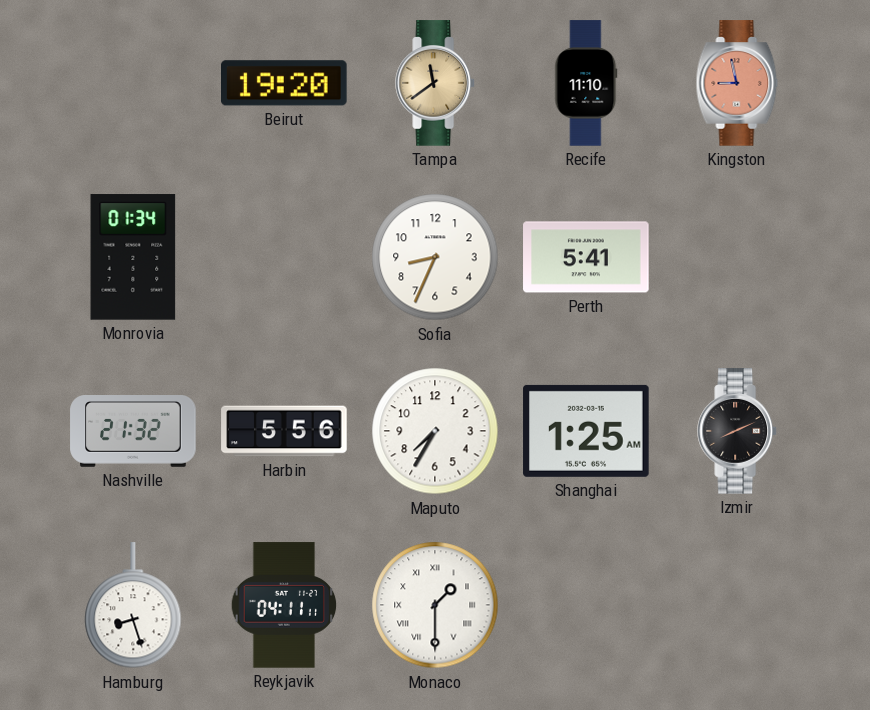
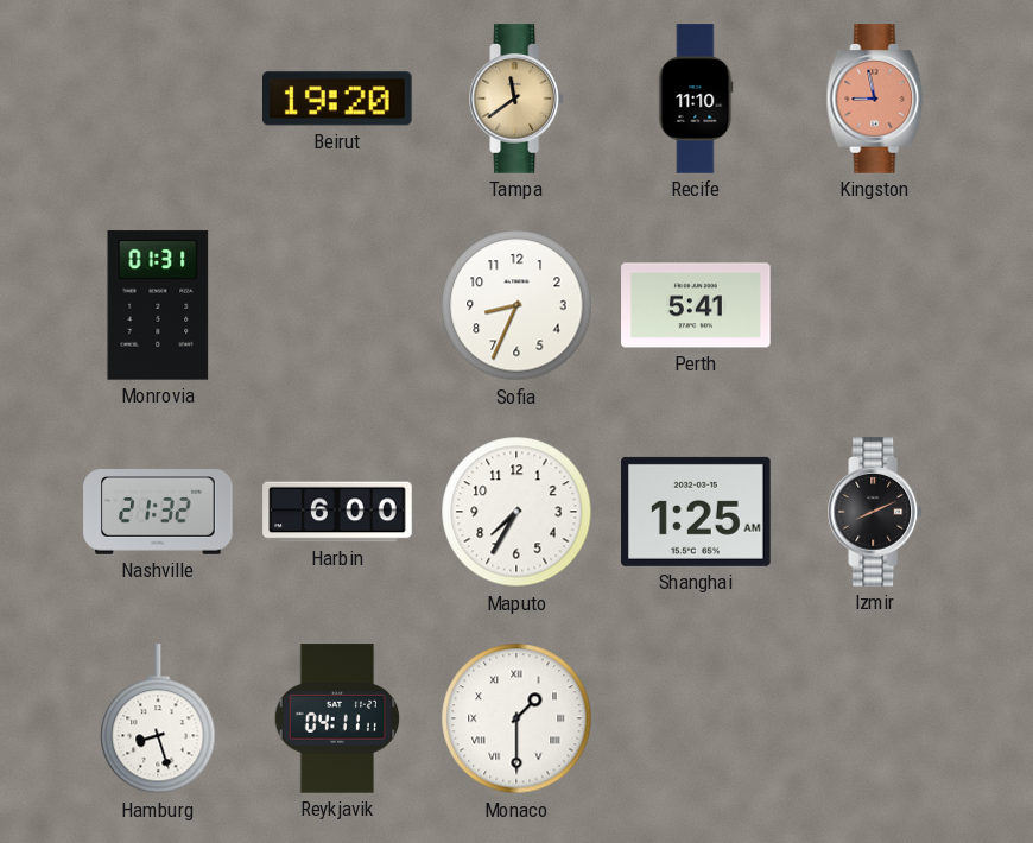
Monrovia: 01:34 -> 01:31 (158, 305)
Harbin: 5:56 -> 6:00 (337, 512)
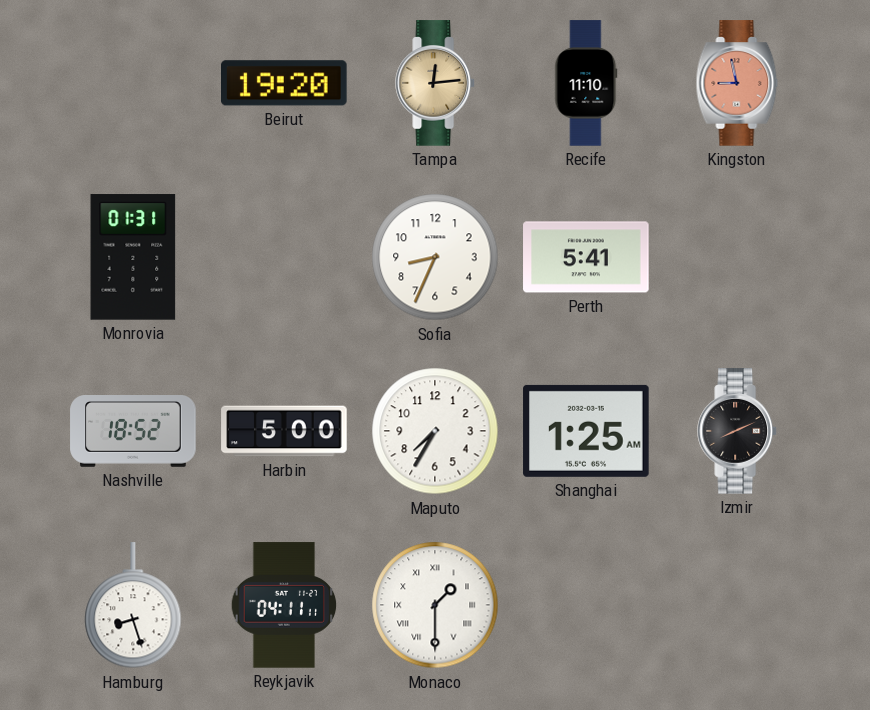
Tampa: 11:39 -> 12:14 (436, 83)
Nashville: 21:32 -> 18:52 (133, 432)
Harbin: 6:00 -> 5:00 (284, 431)
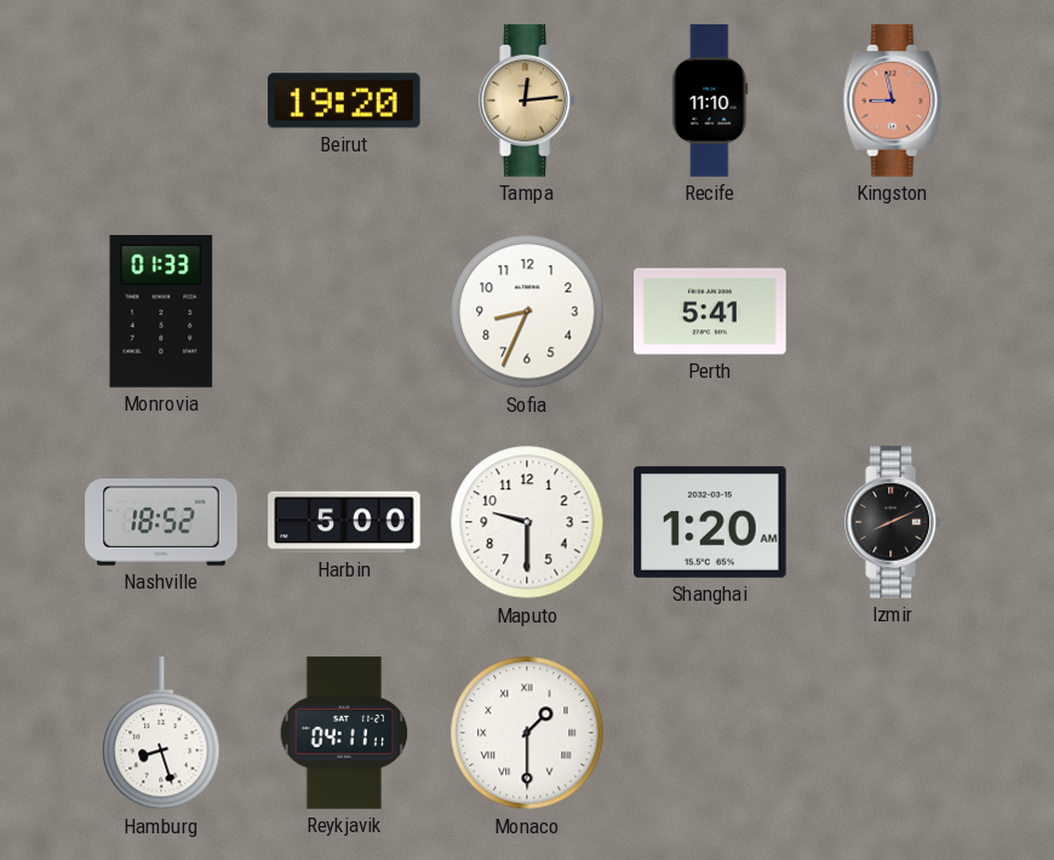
Monrovia: 01:31 -> 01:33 (161, 311)
Maputo: 7:35 -> 9:30 (527, 522)
Shanghai: 1:25 -> 1:20 (710, 522)
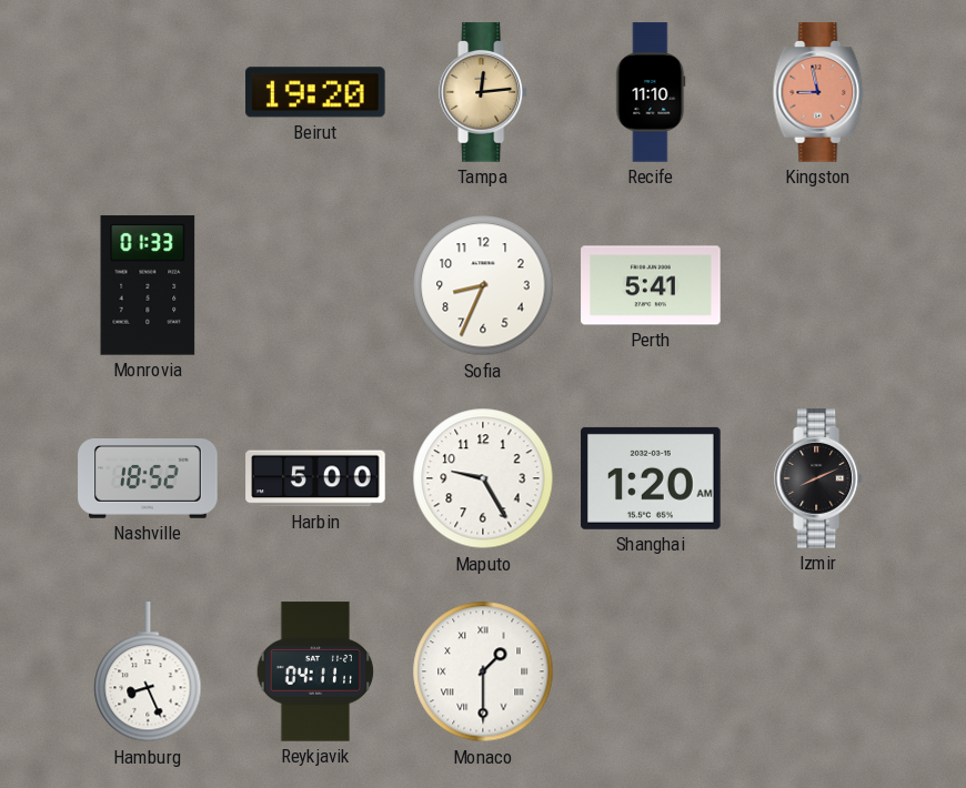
Maputo: 9:30 -> 9:25 (483, 478)
Hamburg: 8:27 -> 8:26 (148, 673)
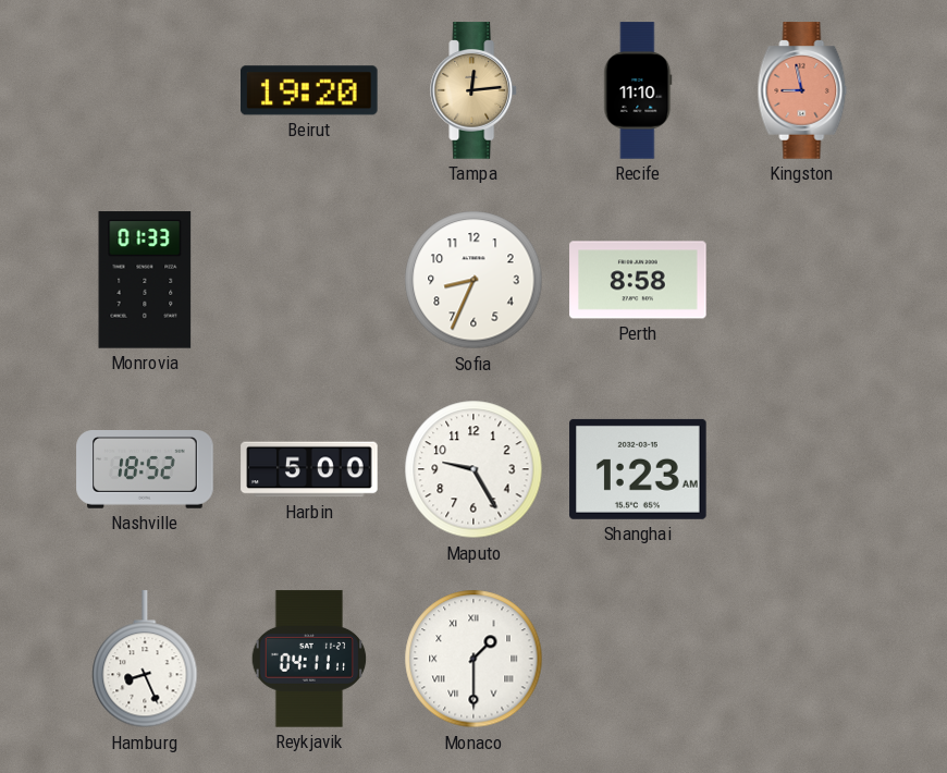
Perth: 5:41 -> 8:58 (638, 280)
Shanghai: 1:20 -> 1:23 (638, 469)
Izmir: 8:11 -> none (819, 478)
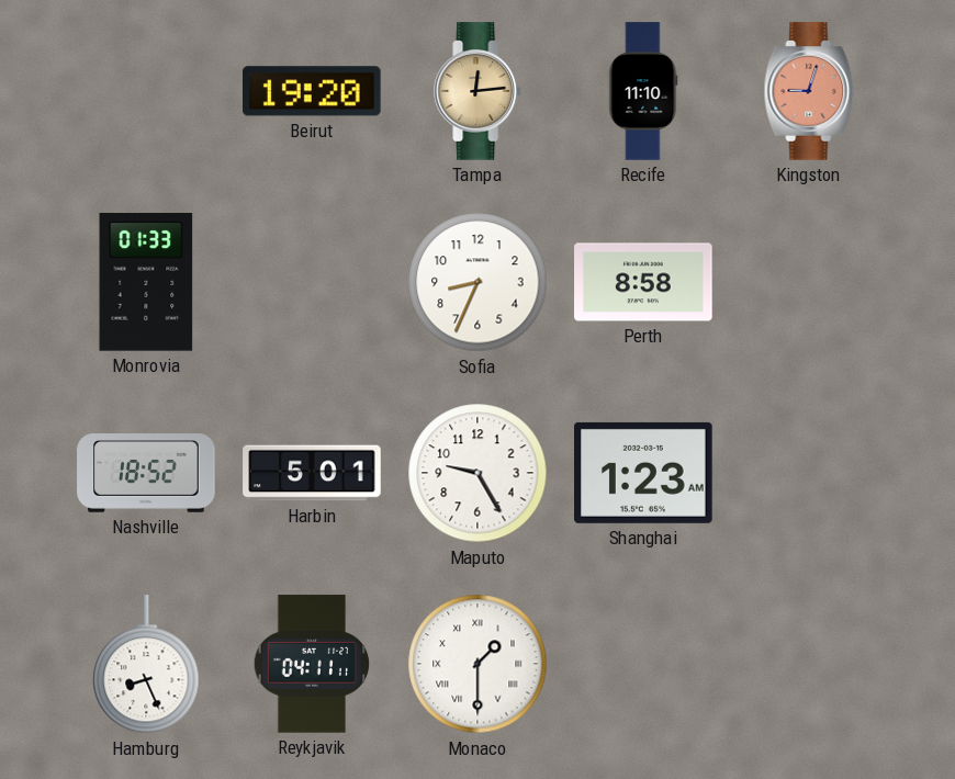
Kingston: 8:58 -> 9:03 (809, 91)
Harbin: 5:00 -> 5:01 (312, 473)
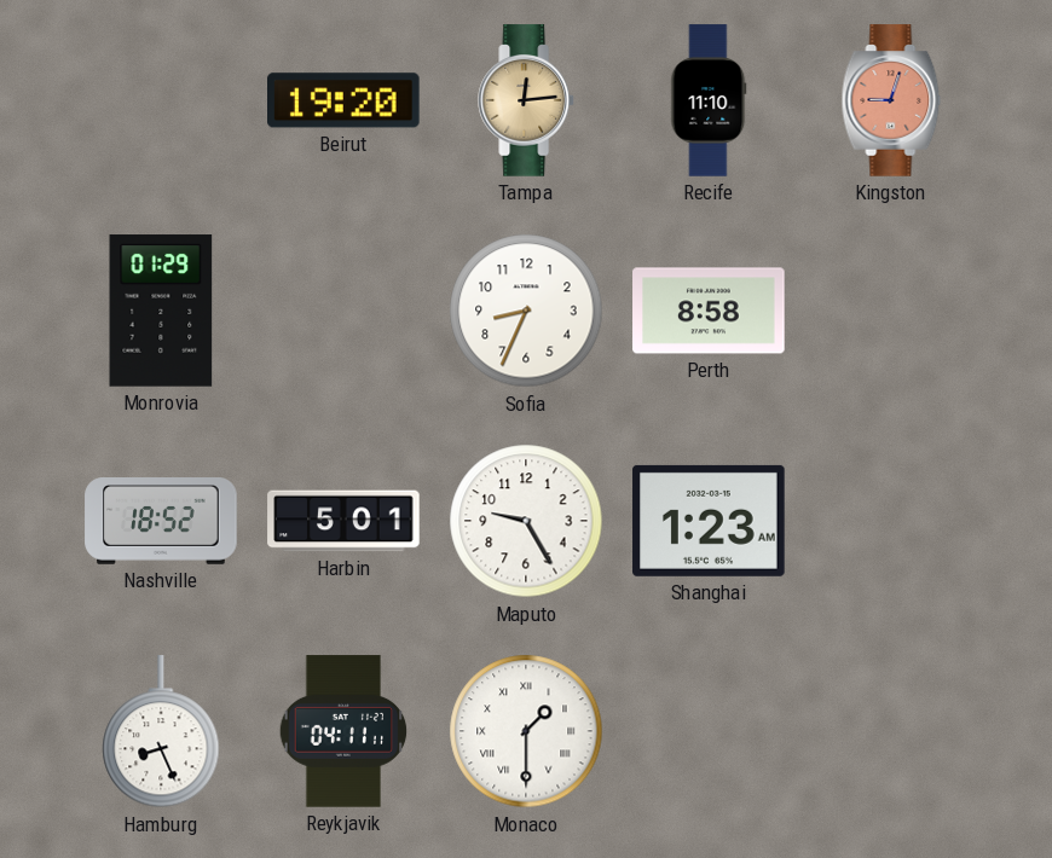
Monrovia: 01:33 -> 01:29 (161, 311)
